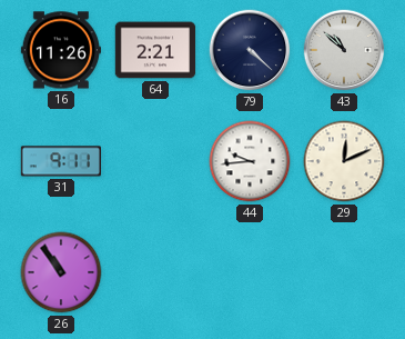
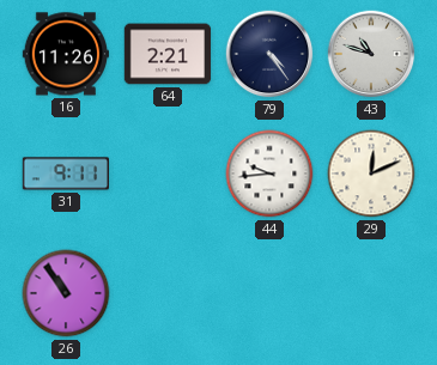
79: 4:22 -> 4:24 (269, 54)
43: 10:52 -> 10:48 (371, 54)
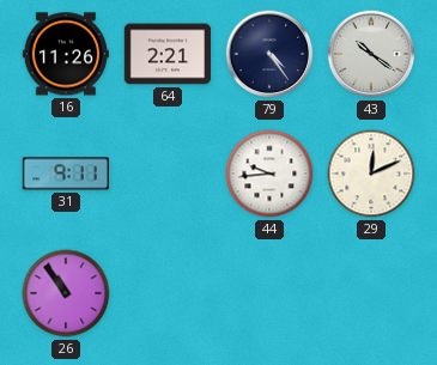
43: 10:48 -> 10:21 (371, 54)
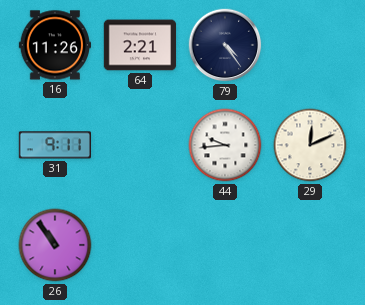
43: 10:21 -> none (371, 54)
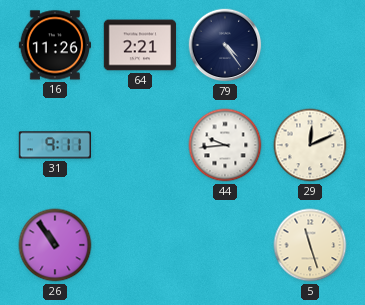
5: none -> 11:27 (310, 245)
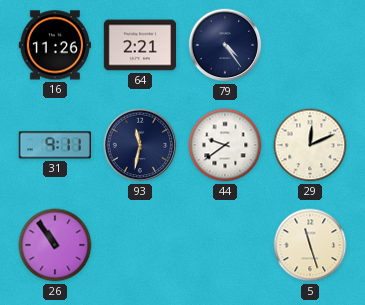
93: none -> 11:32 (140, 145)
44: 9:44 -> 9:39 (225, 145)
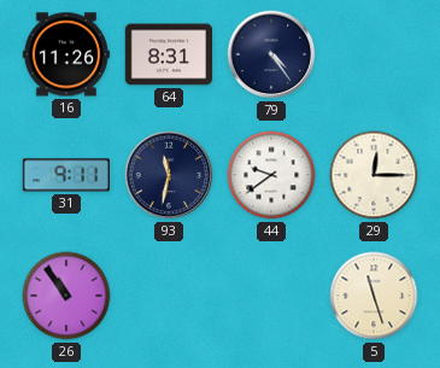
64: 2:21 -> 8:31 (169, 54)
29: 12:11 -> 12:15 (374, 175)
